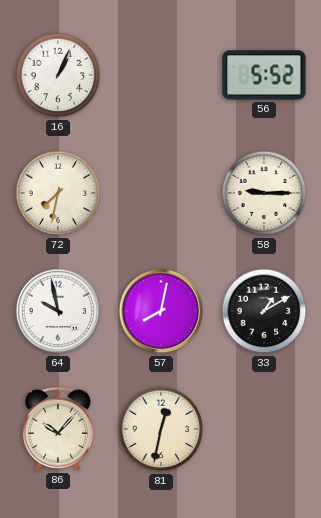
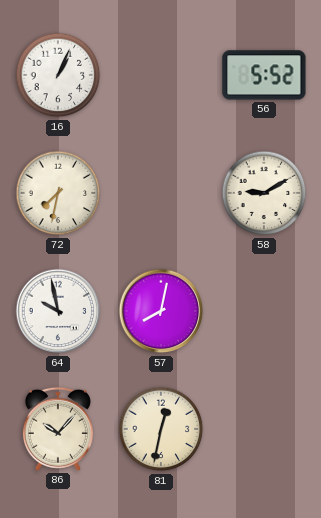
58: 9:15 -> 9:10 (264, 193)
33: 1:10 -> none (264, 311)
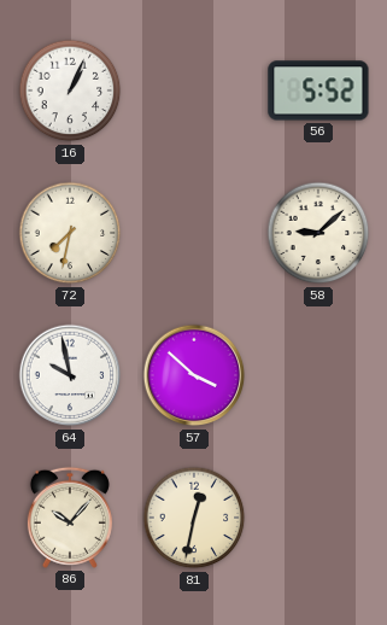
58: 9:10 -> 9:08 (318, 233)
57: 8:02 -> 3:52 (194, 375)
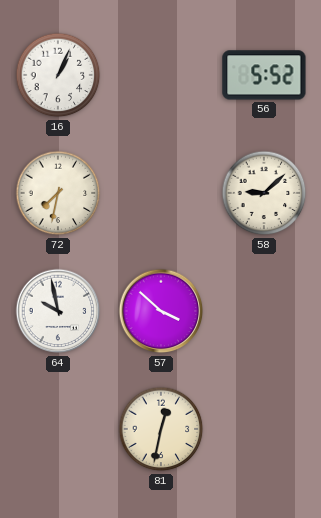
86: 10:07 -> none (70, 518)
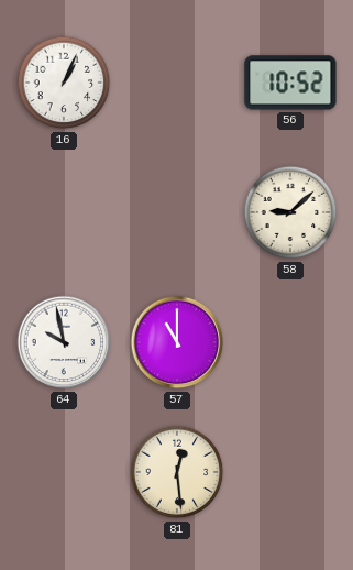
56: 5:52 -> 10:52 (290, 83)
72: 7:32 -> none (58, 193)
57: 3:52 -> 11:00 (177, 342)
81: 12:32 -> 12:29 (177, 472)
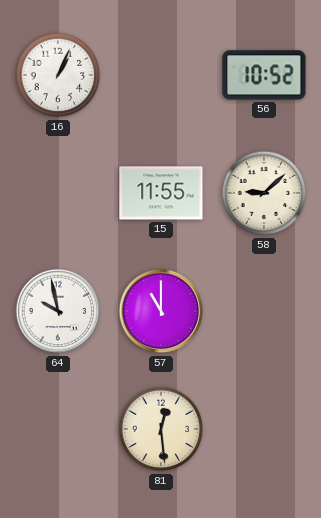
15: none -> 11:55 (161, 193)
